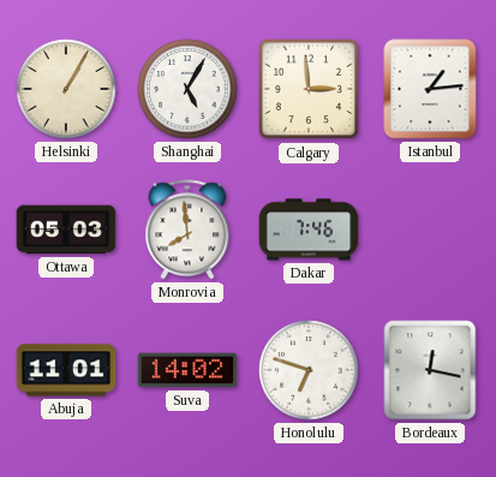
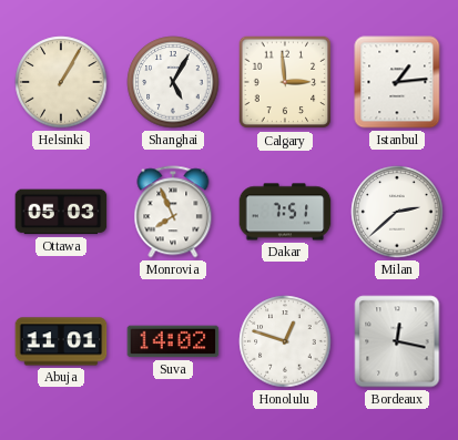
Monrovia: 7:59 -> 7:56 (173, 212)
Dakar: 7:46 -> 7:51 (285, 212)
Milan: none -> 2:38 (397, 212)
Honolulu: 6:48 -> 12:48 (285, 341)
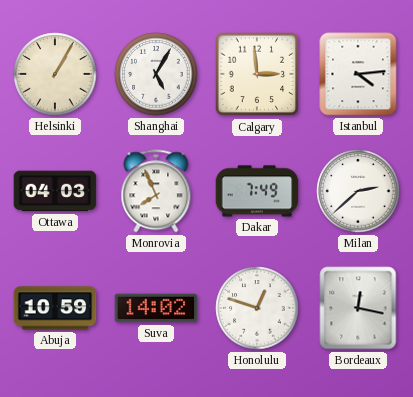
Istanbul: 1:14 -> 4:14 (358, 74)
Ottawa: 05:03 -> 04:03 (55, 191)
Dakar: 7:51 -> 7:49 (257, 191)
Abuja: 11:01 -> 10:59 (55, 308)
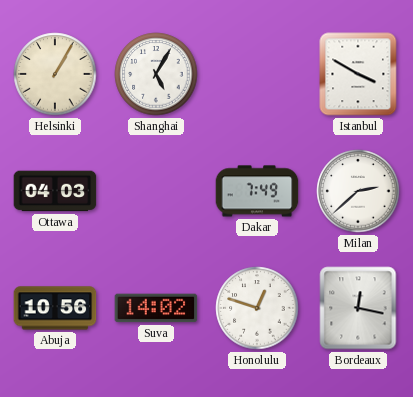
Calgary: 2:59 -> none (257, 74)
Istanbul: 4:14 -> 3:50 (358, 74)
Monrovia: 7:56 -> none (156, 191)
Abuja: 10:59 -> 10:56 (55, 308)
